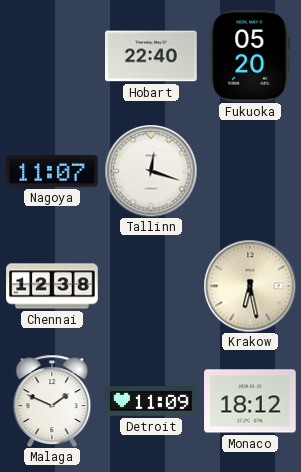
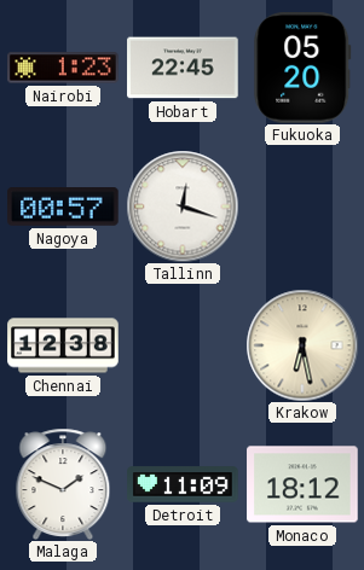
Nairobi: none -> 1:23 (63, 68)
Hobart: 22:40 -> 22:45 (183, 68)
Nagoya: 11:07 -> 00:57 (63, 208)
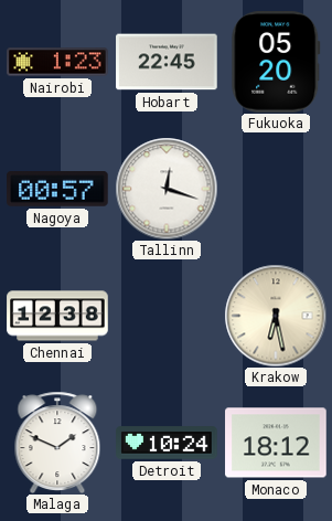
Detroit: 11:09 -> 10:24 (167, 443)
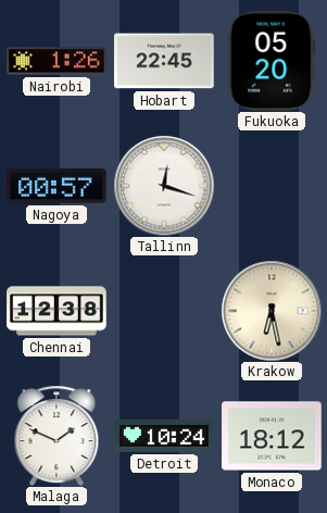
Nairobi: 1:23 -> 1:26 (56, 61)
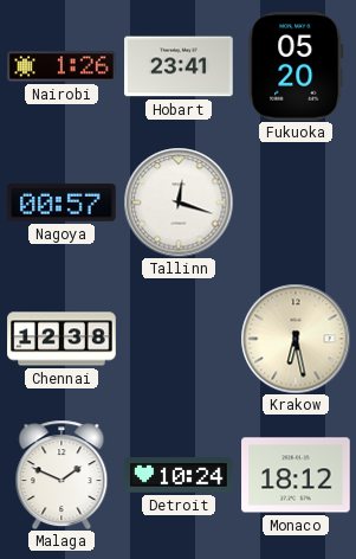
Hobart: 22:45 -> 23:41 (179, 66)
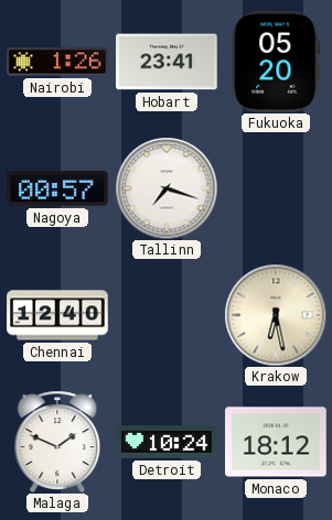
Tallinn: 12:18 -> 7:18 (167, 188)
Chennai: 12:38 -> 12:40 (57, 315)
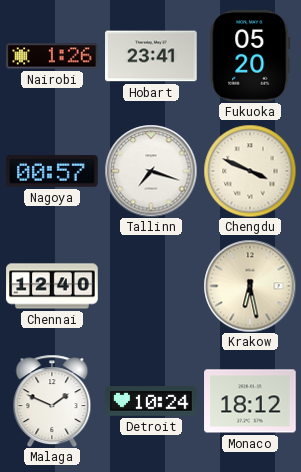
Chengdu: none -> 3:49 (250, 171)
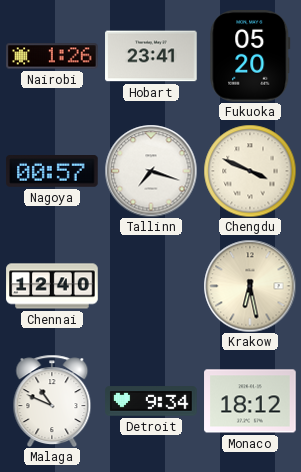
Malaga: 1:49 -> 10:49 (52, 400)
Detroit: 10:24 -> 9:34 (151, 401)
